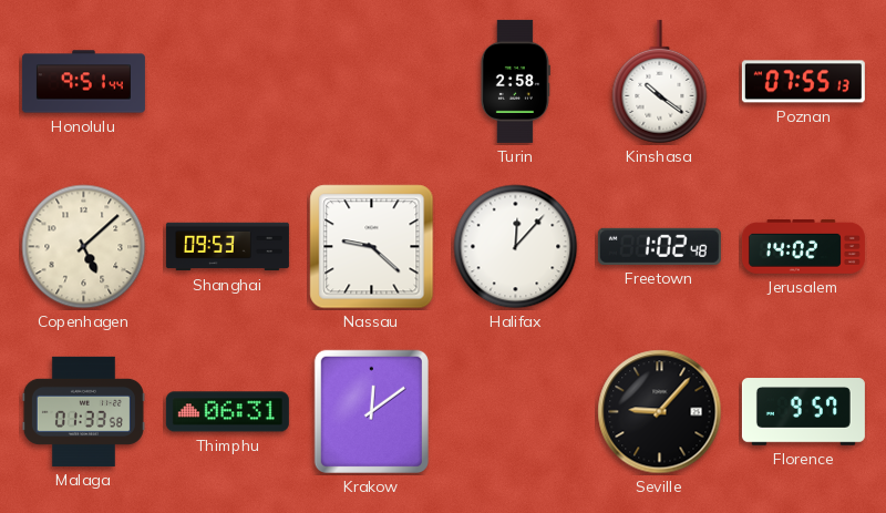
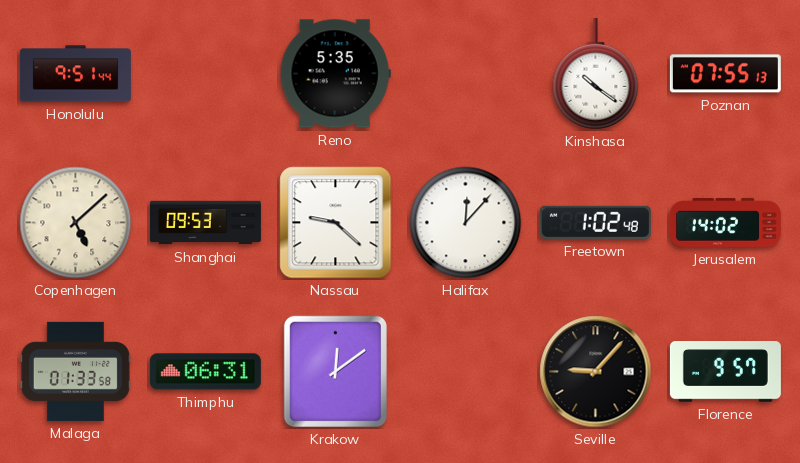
Reno: none -> 5:35 (335, 74)
Turin: 2:58 -> none (515, 81)
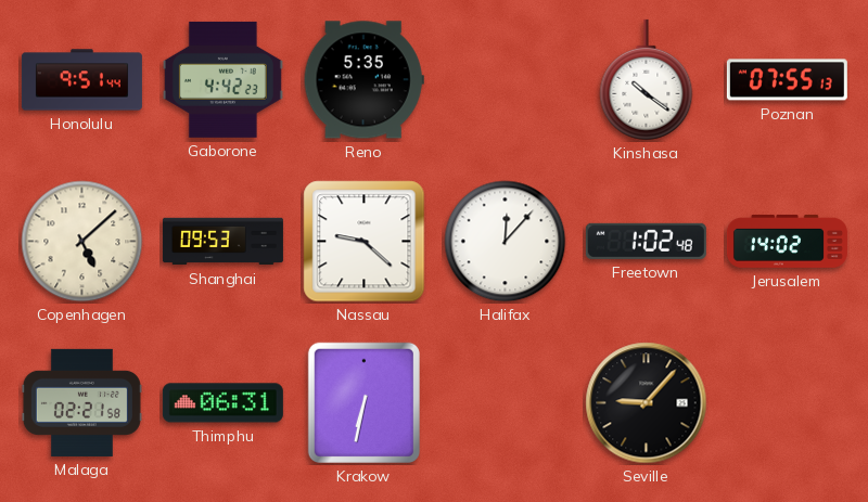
Gaborone: none -> 4:42 (222, 79)
Malaga: 01:33 -> 02:21 (81, 402)
Krakow: 12:09 -> 6:32 (363, 402)
Florence: 9:57 -> none (725, 372)
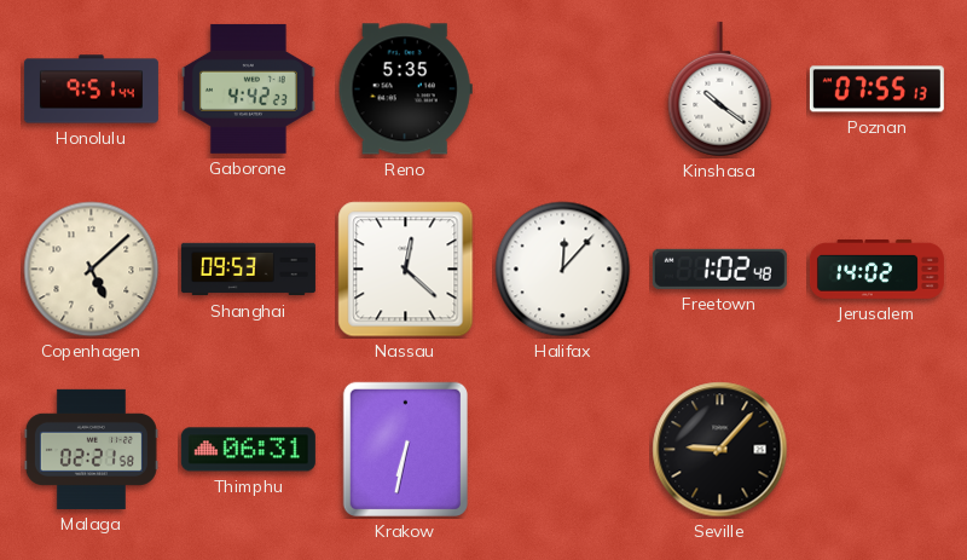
Nassau: 9:22 -> 12:22 (406, 270)
